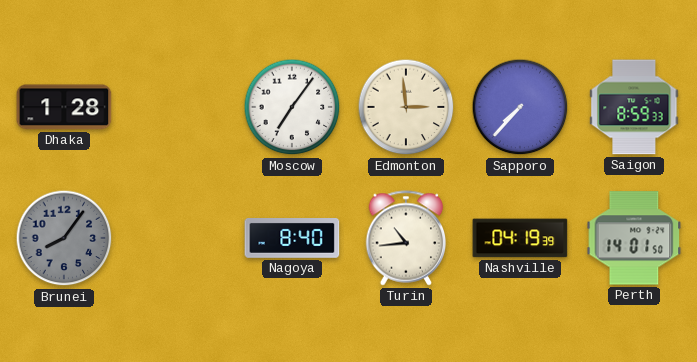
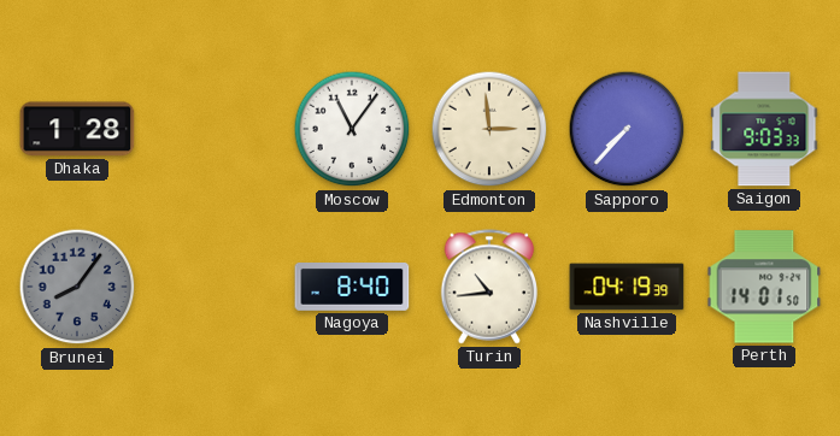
Moscow: 7:06 -> 11:06 (352, 129)
Saigon: 8:59 -> 9:03 (764, 129)
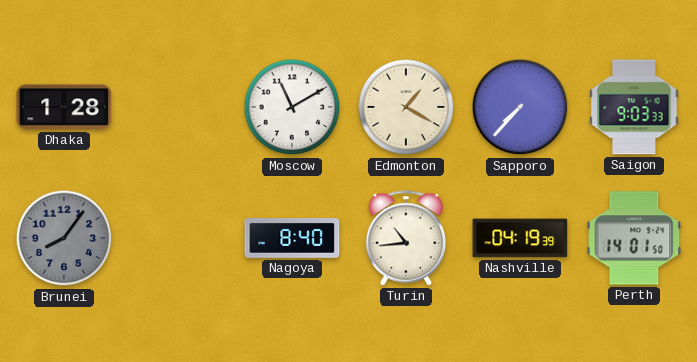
Moscow: 11:06 -> 11:10 (292, 107)
Edmonton: 2:59 -> 1:20 (406, 107)
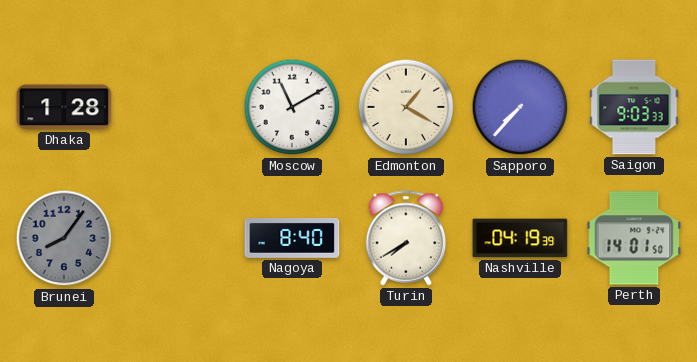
Turin: 10:44 -> 7:40 (406, 238)
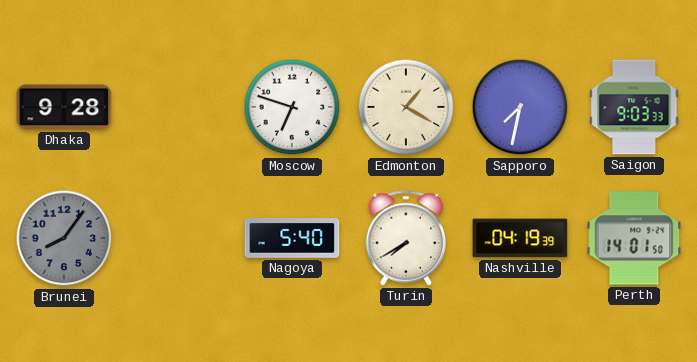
Dhaka: 1:28 -> 9:28 (64, 107)
Moscow: 11:10 -> 6:48 (292, 107)
Sapporo: 7:37 -> 7:32 (520, 107)
Nagoya: 8:40 -> 5:40 (292, 239)
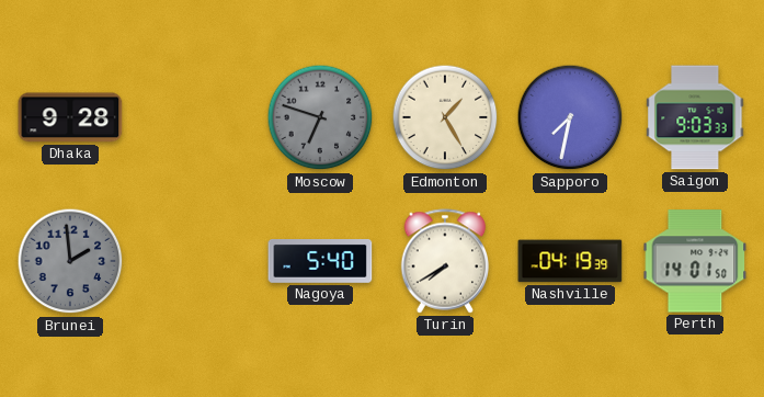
Moscow dial: white -> grey (320, 117)
Edmonton: 1:20 -> 1:25 (445, 117)
Brunei: 8:06 -> 1:59 (70, 261)
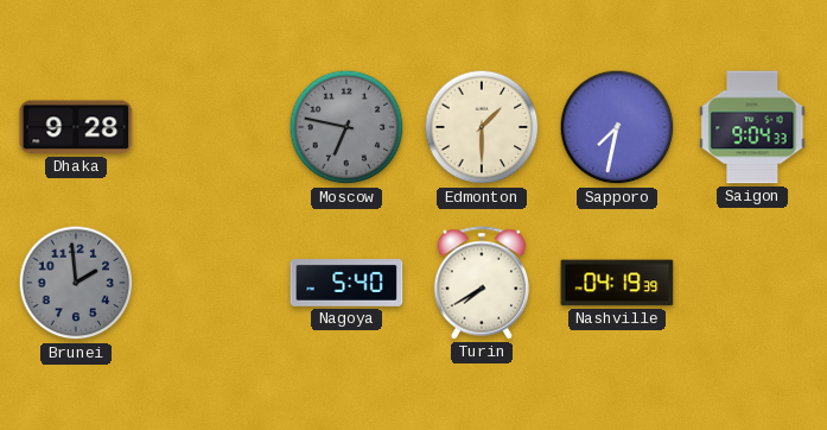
Moscow: 6:48 -> 6:47 (346, 127)
Edmonton: 1:25 -> 1:30 (482, 127)
Saigon: 9:03 -> 9:04 (752, 127)
Perth: 14:01 -> none (695, 261)
